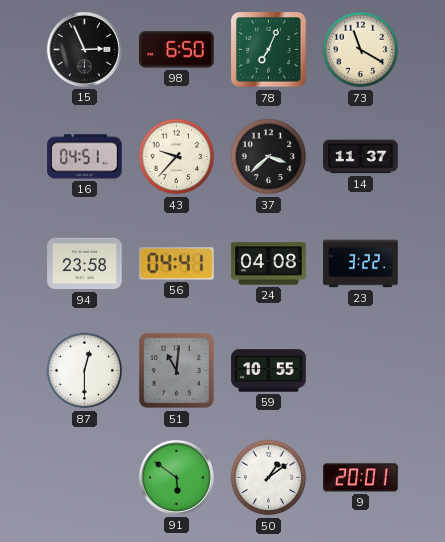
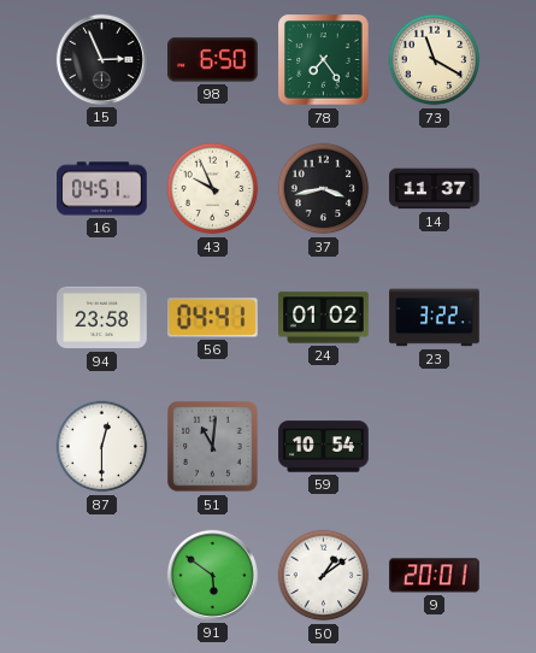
78: 7:04 -> 7:24 (324, 60)
43: 9:37 -> 9:56 (213, 189)
37: 3:38 -> 3:43 (324, 189)
24: 04:08 -> 01:02 (324, 318)
59: 10:55 -> 10:54 (324, 447)
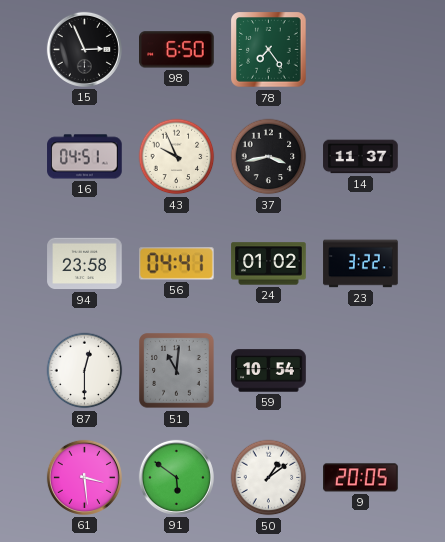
73: 11:20 -> none (435, 60)
61: none -> 3:29 (84, 477)
9: 20:01 -> 20:05 (361, 478)
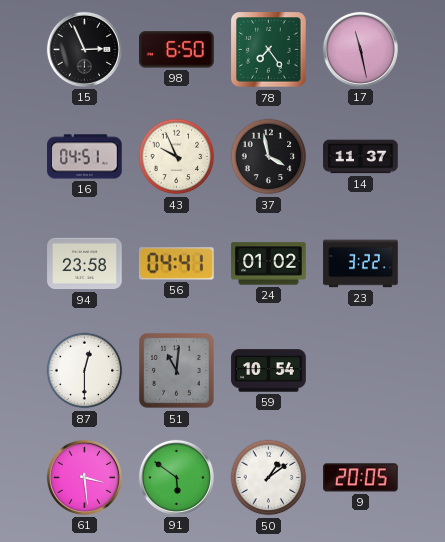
17: none -> 11:28 (360, 49)
37: 3:43 -> 3:58 (269, 157)
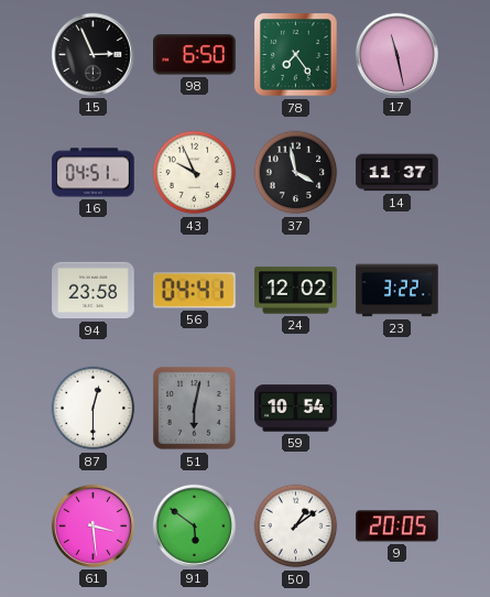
24: 01:02 -> 12:02 (296, 291)
51: 11:01 -> 6:02 (195, 409)
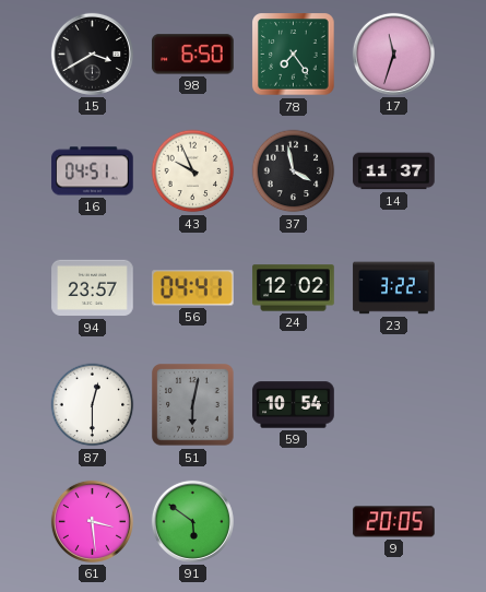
15: 2:56 -> 3:40 (92, 54)
17: 11:28 -> 11:33 (393, 54)
94: 23:58 -> 23:57 (93, 288)
50: 1:09 -> none (296, 527)
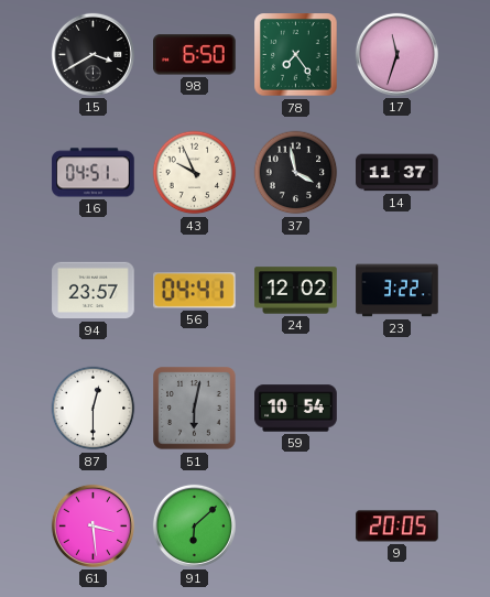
91: 5:51 -> 6:08 (194, 525)
